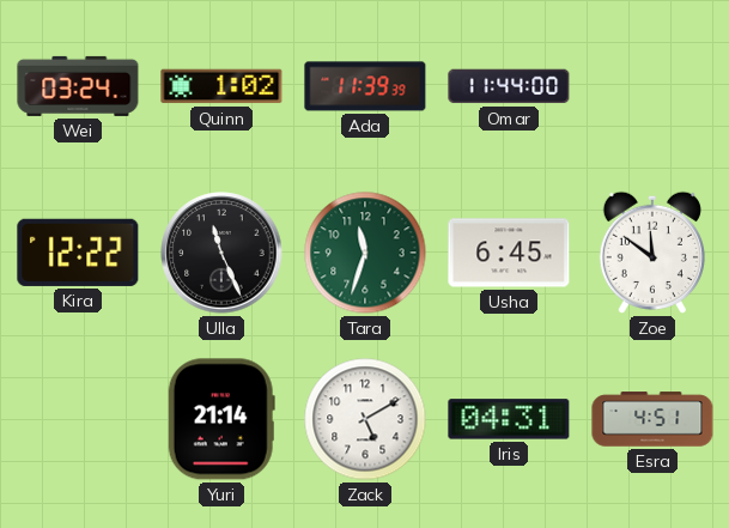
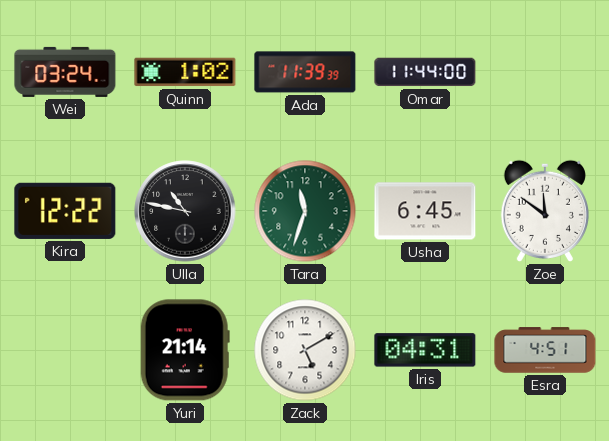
Ulla: 11:26 -> 10:47 (185, 211)
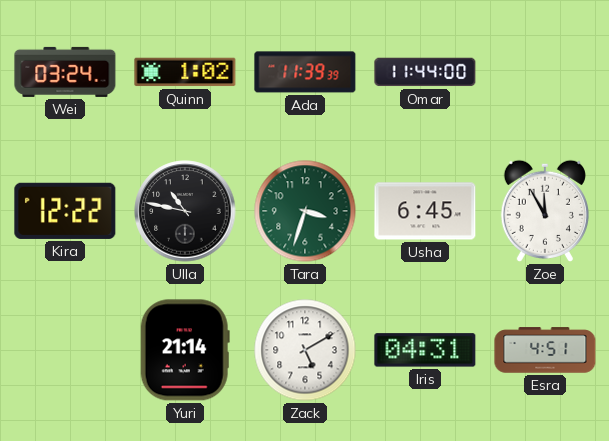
Tara: 11:33 -> 3:33 (305, 211)
Zoe: 11:51 -> 11:55 (545, 211)
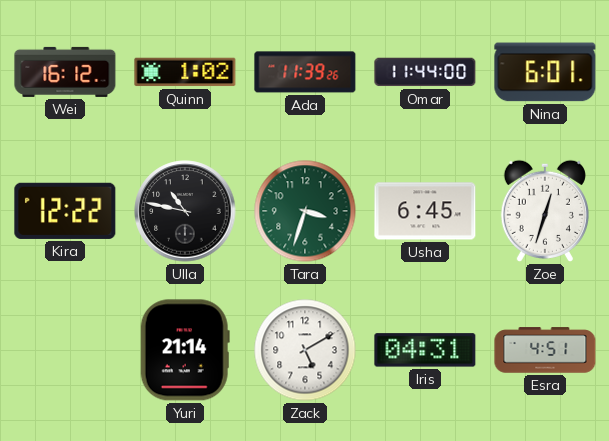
Wei: 03:24 -> 16:12 (65, 72)
Ada: 11:39:39 -> 11:39:26 (305, 72)
Nina: none -> 6:01 (545, 72)
Zoe: 11:55 -> 12:33 (545, 211)
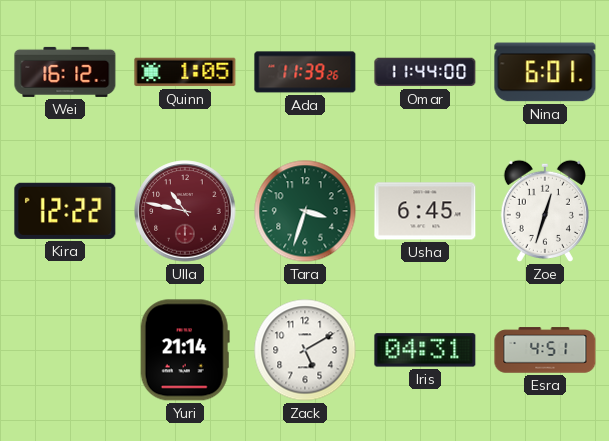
Quinn: 1:02 -> 1:05 (185, 72)
Ulla dial: black -> burgundy (185, 211)
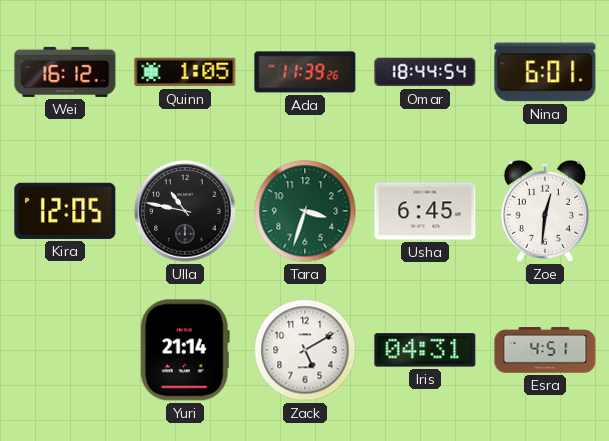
Omar: 11:44 -> 18:44 (425, 72)
Kira: 12:22 -> 12:05 (65, 211)
Ulla dial: burgundy -> black (185, 211)
Zoe: 12:33 -> 12:31 (545, 211)
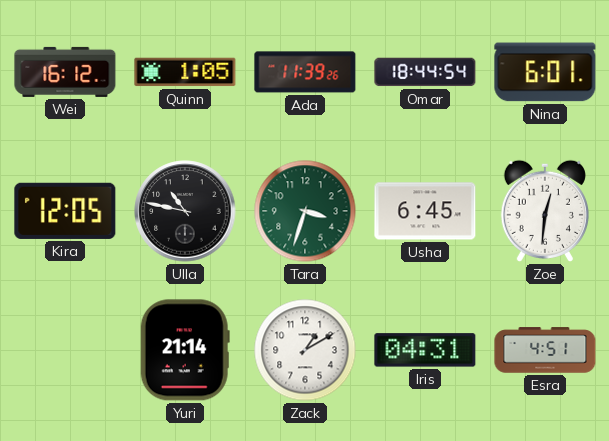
Zack: 5:10 -> 1:10 (305, 350)
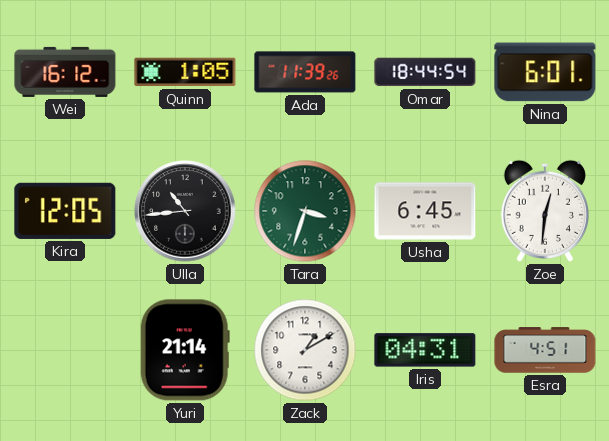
Ulla: 10:47 -> 10:44 (185, 211)
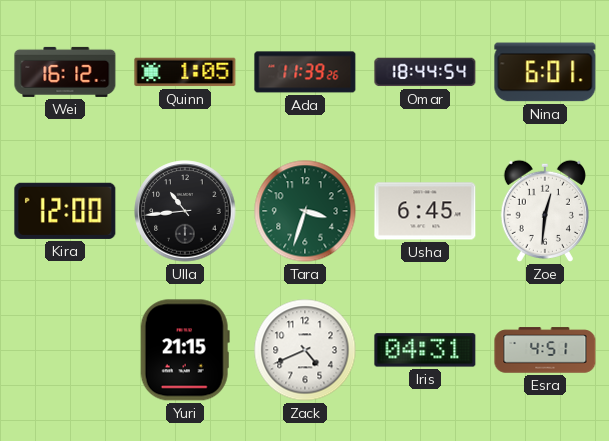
Kira: 12:05 -> 12:00 (65, 211)
Yuri: 21:14 -> 21:15 (185, 350)
Zack: 1:10 -> 4:41 (305, 350)
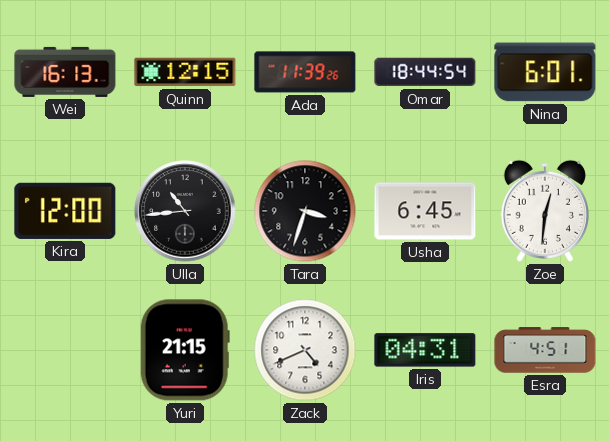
Wei: 16:12 -> 16:13 (65, 72)
Quinn: 1:05 -> 12:15 (185, 72)
Tara dial: green -> black (305, 211)
